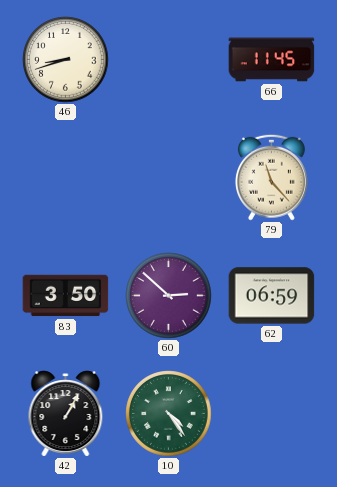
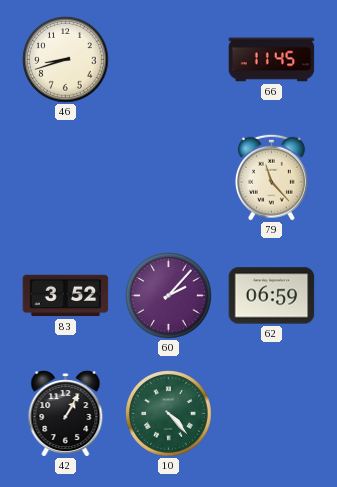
83: 3:50 -> 3:52 (66, 296)
60: 2:52 -> 2:07 (169, 296)
10: 4:24 -> 4:23 (169, 414)
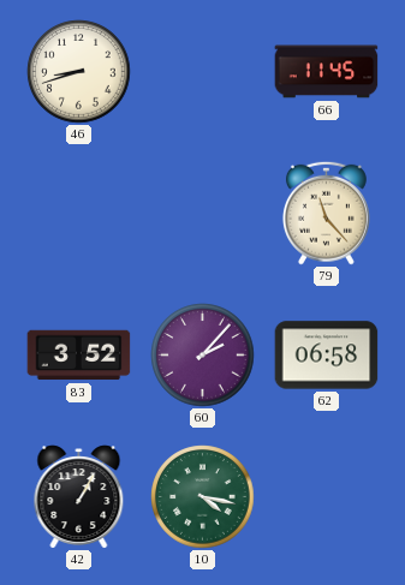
62: 06:59 -> 06:58 (327, 356)
10: 4:23 -> 4:17 (203, 497)
